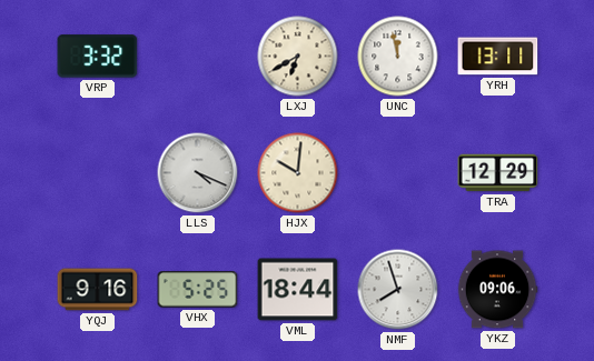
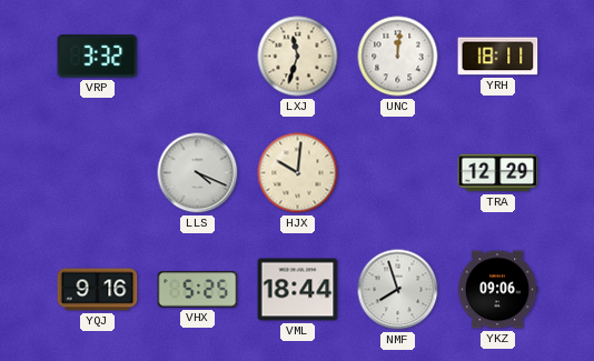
LXJ: 6:40 -> 11:33 (298, 57)
UNC: 11:58 -> 12:01 (398, 57)
YRH: 13:11 -> 18:11 (498, 57)
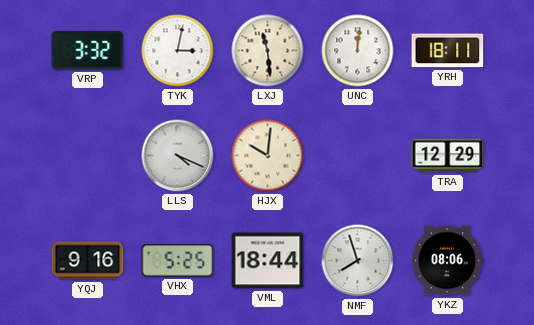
TYK: none -> 3:02 (178, 51)
LXJ: 11:33 -> 11:29 (268, 51)
YKZ: 09:06 -> 08:06 (447, 261)
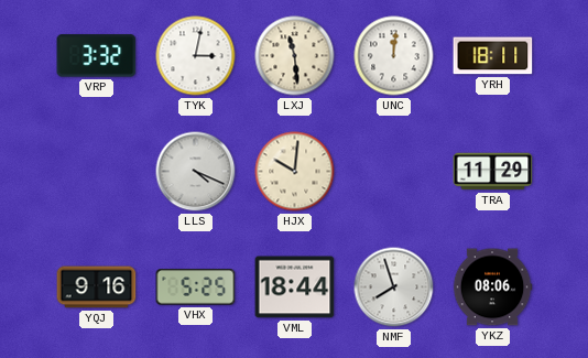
TRA: 12:29 -> 11:29 (493, 172)
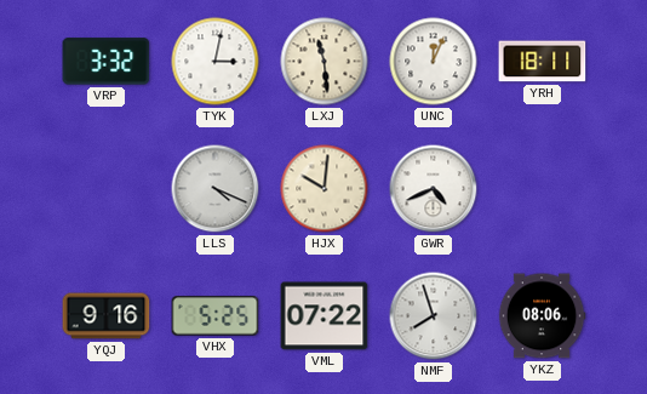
UNC: 12:01 -> 12:04 (434, 62)
GWR: none -> 4:41 (434, 189)
TRA: 11:29 -> none (493, 172)
VML: 18:44 -> 07:22 (325, 316)
